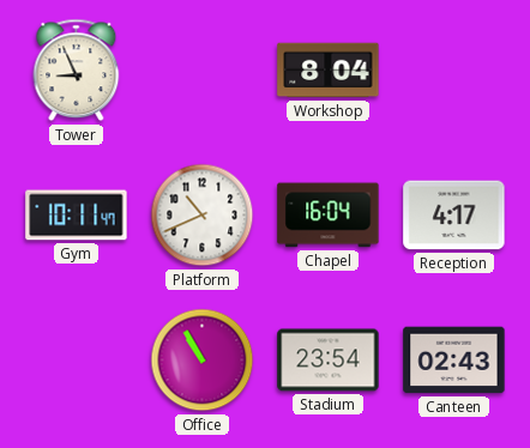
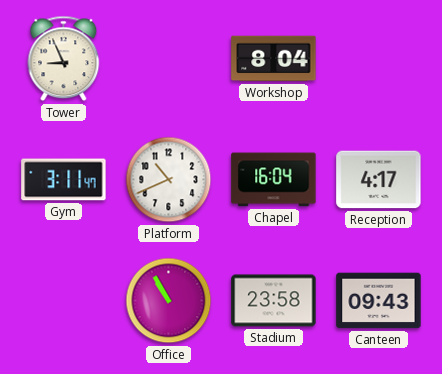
Gym: 10:11 -> 3:11 (64, 180)
Stadium: 23:54 -> 23:58 (274, 301)
Canteen: 02:43 -> 09:43 (379, 301)
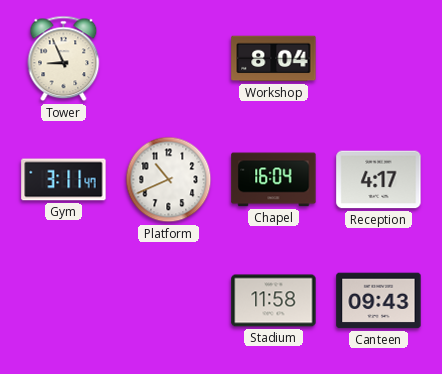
Office: 10:55 -> none (169, 301)
Stadium: 23:58 -> 11:58 (274, 301)
